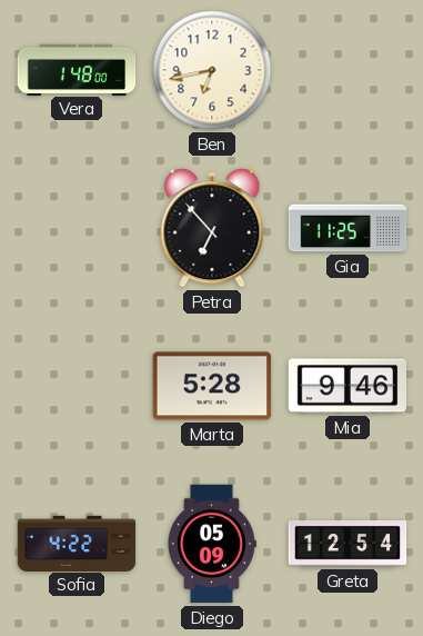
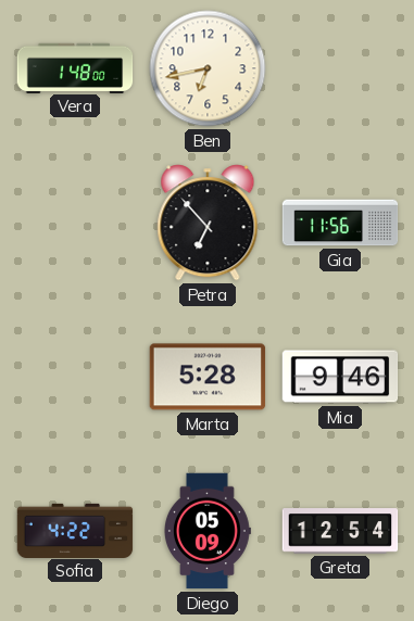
Gia: 11:25 -> 11:56 (340, 223)
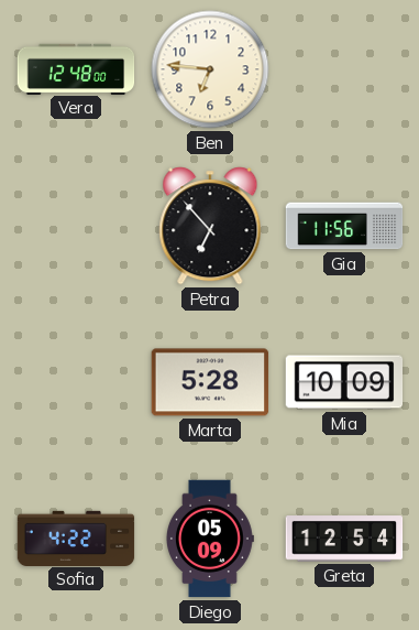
Vera: 1:48 -> 12:48 (76, 68)
Ben: 6:43 -> 6:46 (210, 69)
Mia: 9:46 -> 10:09 (344, 382)
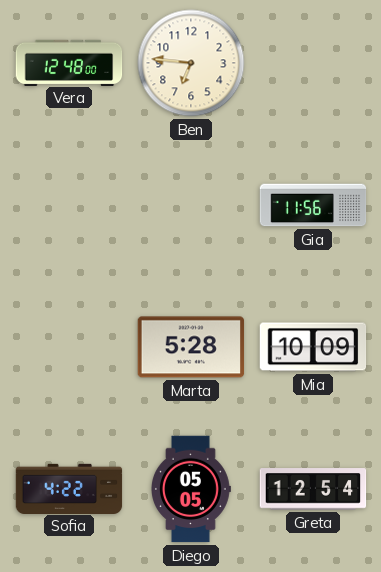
Petra: 6:53 -> none (210, 226)
Diego: 05:09 -> 05:05 (191, 489)
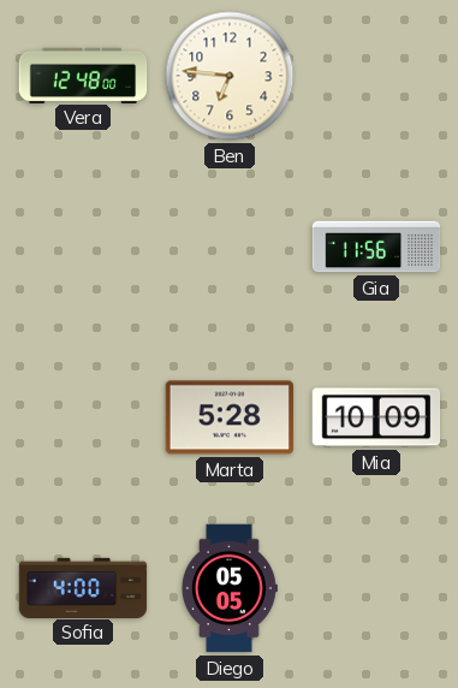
Sofia: 4:22 -> 4:00 (83, 587)
Greta: 12:54 -> none (313, 489)
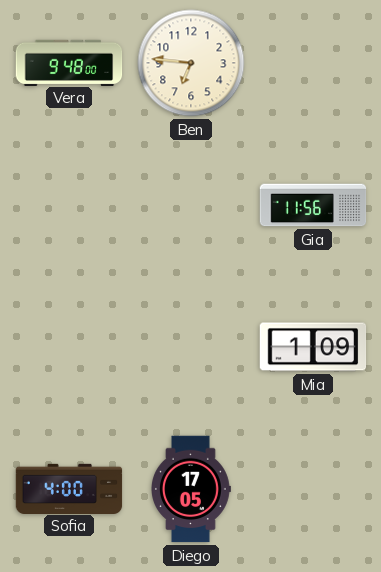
Vera: 12:48 -> 9:48 (69, 62)
Marta: 5:28 -> none (230, 417)
Mia: 10:09 -> 1:09 (313, 347)
Diego: 05:05 -> 17:05 (191, 489)
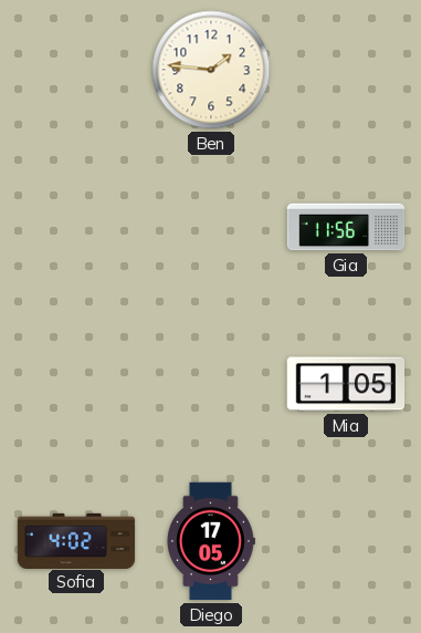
Vera: 9:48 -> none (69, 62)
Ben: 6:46 -> 1:46 (211, 70)
Mia: 1:09 -> 1:05 (346, 384)
Sofia: 4:00 -> 4:02 (76, 540)
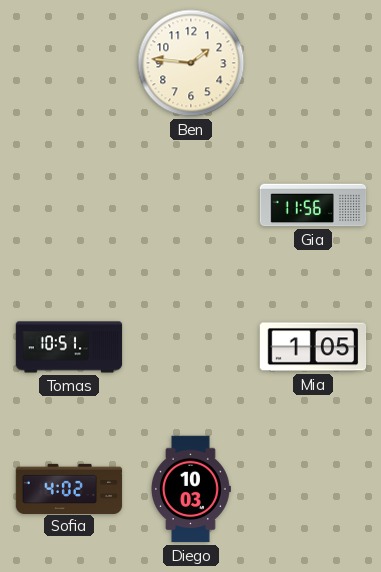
Tomas: none -> 10:51 (69, 347)
Diego: 17:05 -> 10:03 (191, 489)
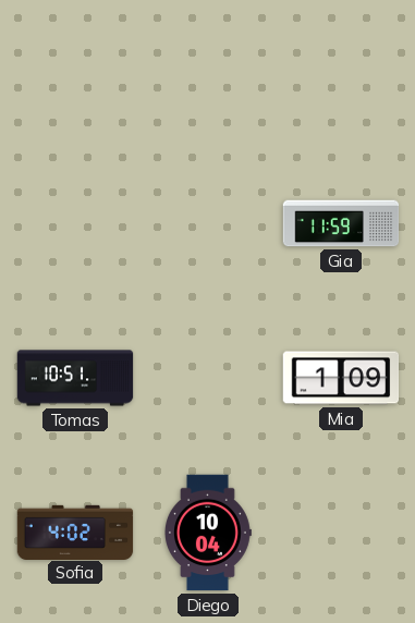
Ben: 1:46 -> none (191, 63)
Gia: 11:56 -> 11:59 (341, 223)
Mia: 1:05 -> 1:09 (341, 378)
Diego: 10:03 -> 10:04 (208, 533)
